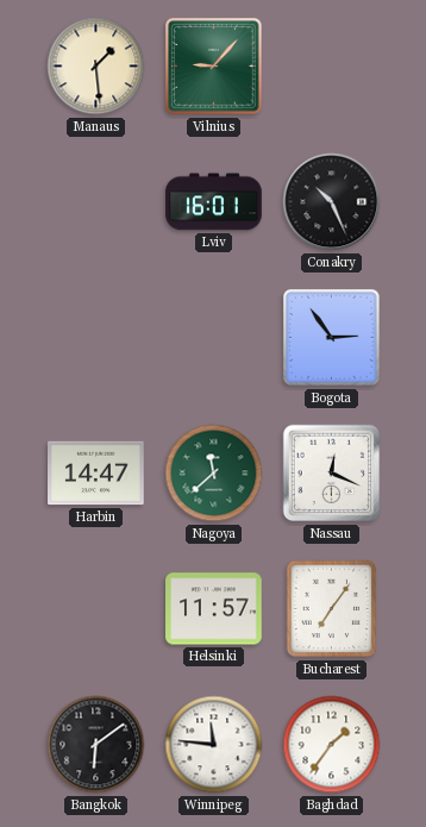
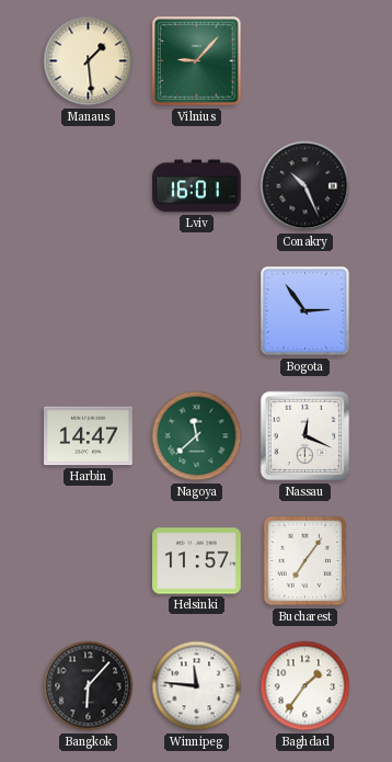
Bangkok: 6:09 -> 6:07 (89, 686)
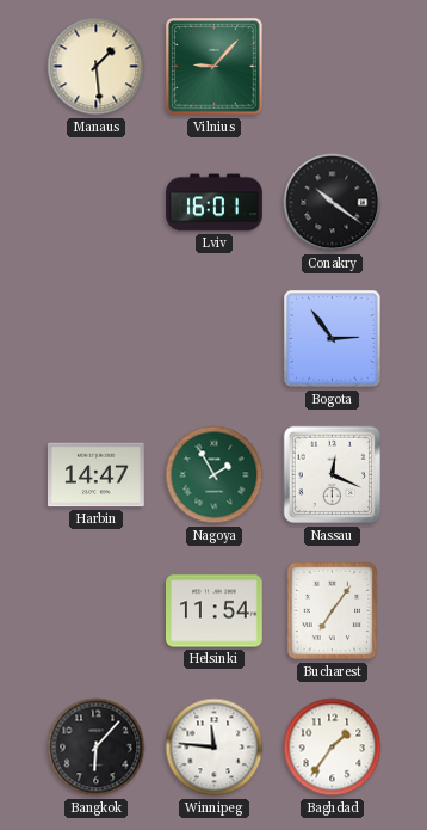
Conakry: 10:26 -> 10:21 (333, 203)
Nagoya: 11:38 -> 1:55 (215, 475)
Helsinki: 11:57 -> 11:54 (215, 611)
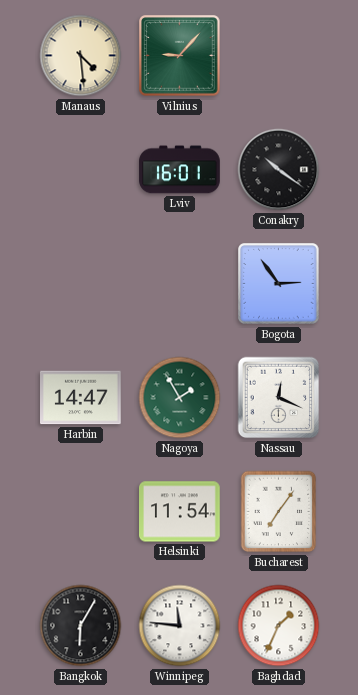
Manaus: 1:29 -> 4:29 (81, 56)
Bangkok: 6:07 -> 6:05 (81, 626)
Baghdad: 1:36 -> 1:34 (279, 626)
